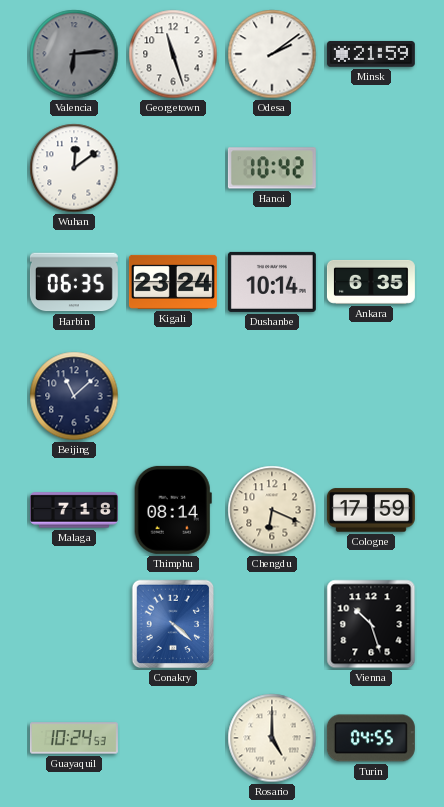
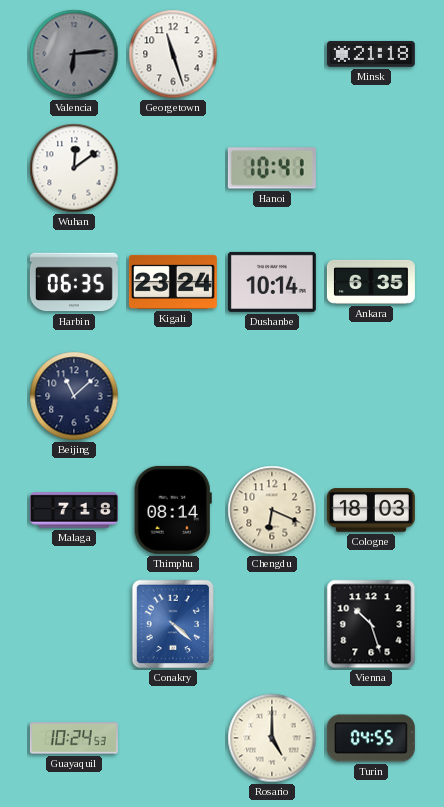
Odesa: 2:09 -> none (272, 54)
Minsk: 21:59 -> 21:18 (371, 54)
Hanoi: 10:42 -> 10:41 (272, 168)
Cologne: 17:59 -> 18:03 (371, 510)
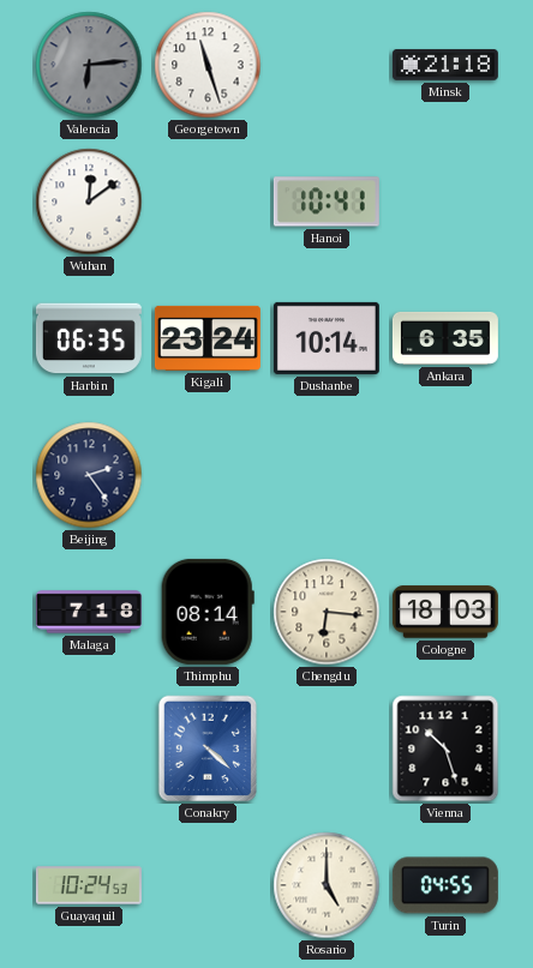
Beijing: 11:08 -> 2:24 (89, 475)
Chengdu: 6:19 -> 6:16 (327, 612)
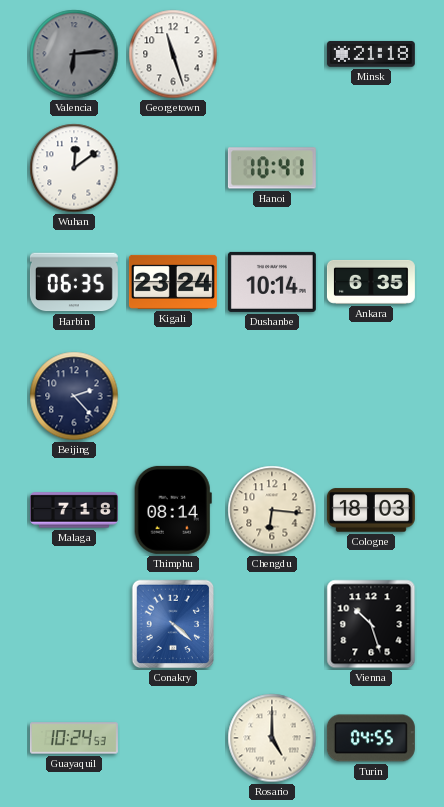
Beijing: 2:24 -> 2:23 (74, 396)
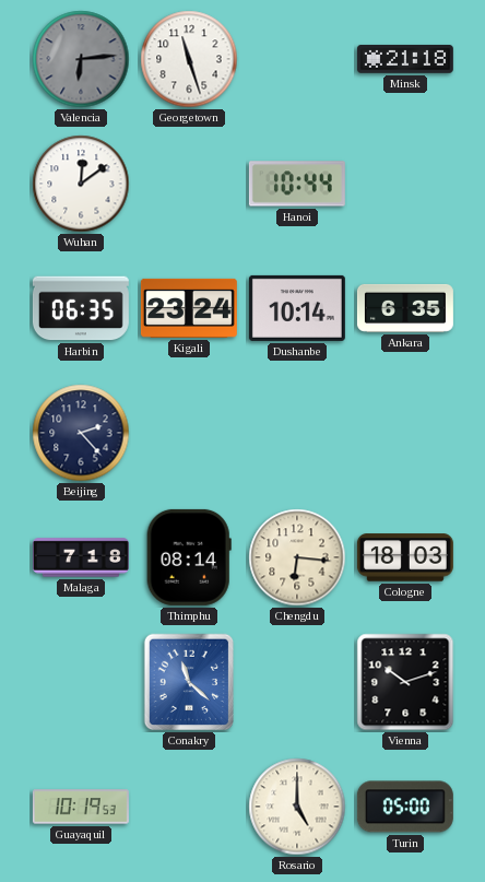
Hanoi: 10:41 -> 10:44 (297, 184)
Conakry: 4:22 -> 11:22 (189, 682)
Vienna: 10:27 -> 10:12 (405, 682)
Guayaquil: 10:24 -> 10:19 (81, 807)
Turin: 04:55 -> 05:00 (405, 807)
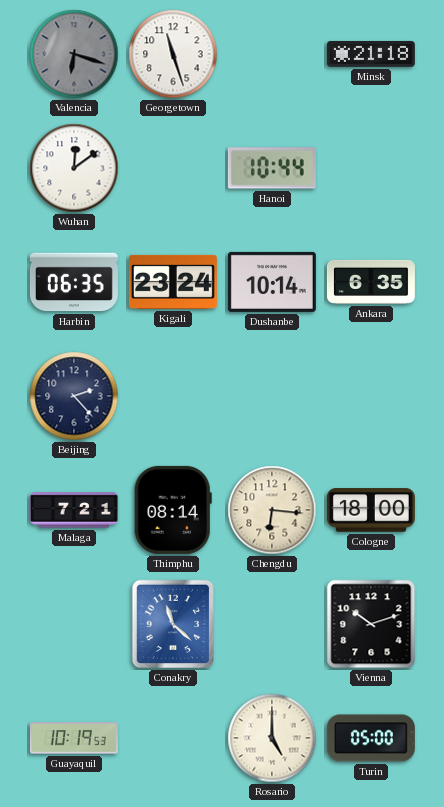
Valencia: 6:14 -> 6:18 (74, 54)
Malaga: 7:18 -> 7:21 (74, 510)
Cologne: 18:03 -> 18:00 (371, 510)
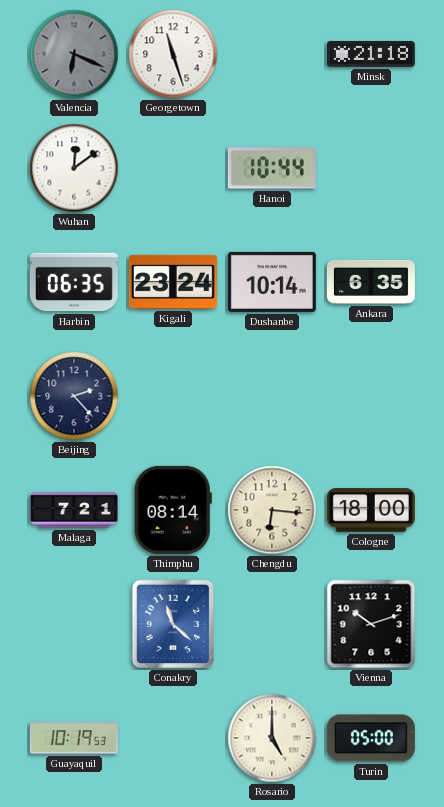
Valencia: 6:18 -> 6:19 (74, 54)
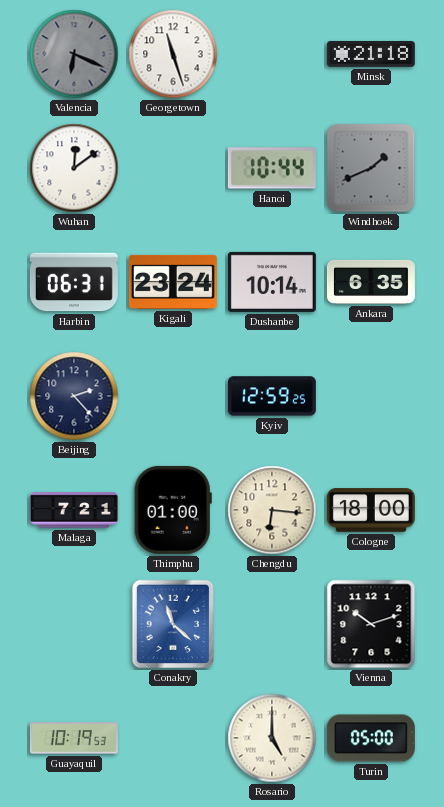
Windhoek: none -> 1:41 (371, 168)
Harbin: 06:35 -> 06:31 (74, 282)
Kyiv: none -> 12:59 (272, 396)
Thimphu: 08:14 -> 01:00 (173, 510)
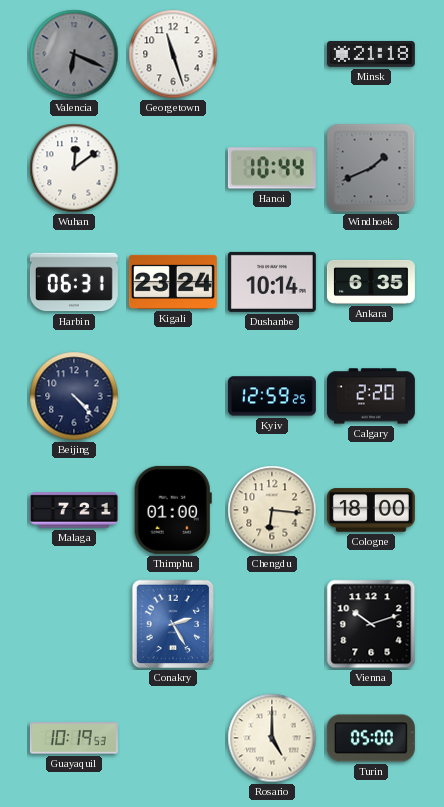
Beijing: 2:23 -> 4:23 (74, 396)
Calgary: none -> 2:20 (371, 396)
Conakry: 11:22 -> 2:25 (173, 624)
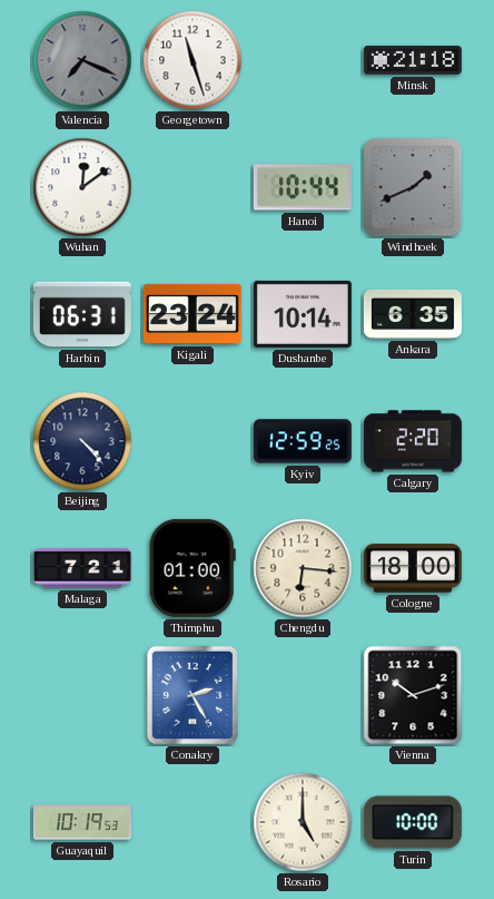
Valencia: 6:19 -> 7:19 (82, 60)
Turin: 05:00 -> 10:00 (413, 822)
